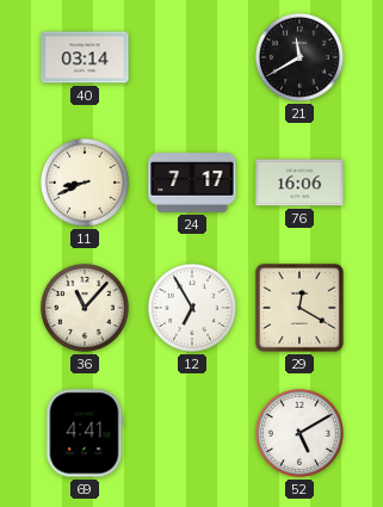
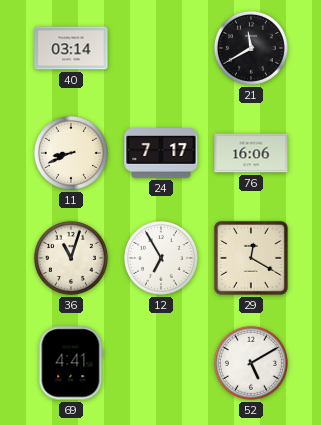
36: 11:07 -> 11:03 (71, 258)
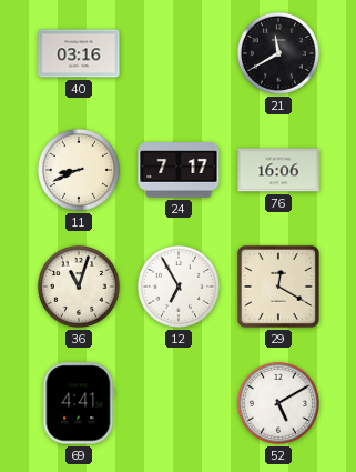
40: 03:14 -> 03:16 (79, 53)
